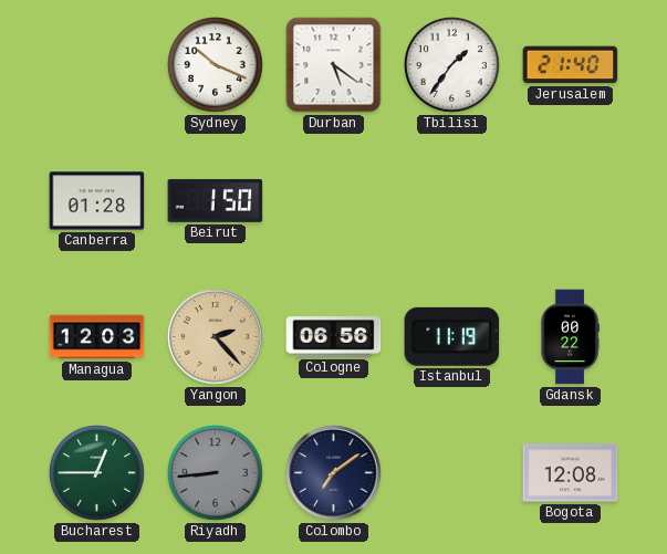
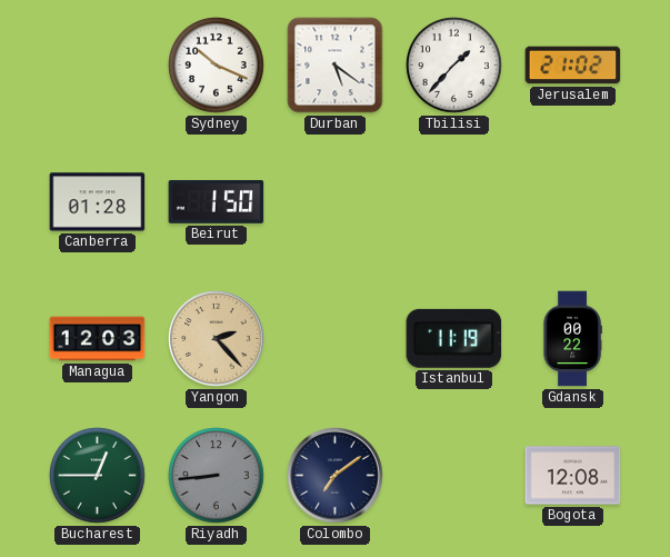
Tbilisi: 1:36 -> 1:37 (454, 66)
Jerusalem: 21:40 -> 21:02 (573, 66)
Cologne: 06:56 -> none (334, 337)
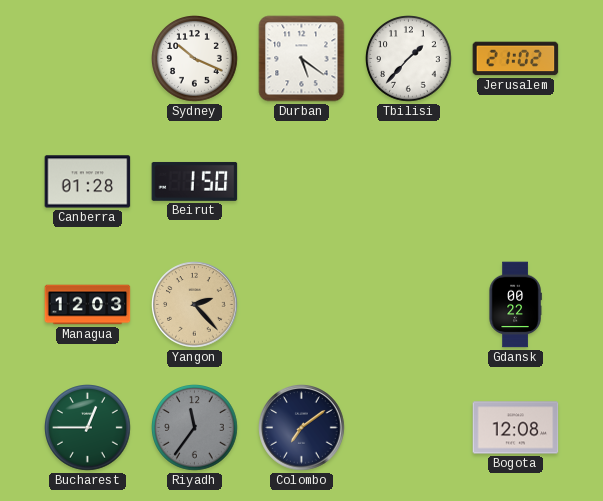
Istanbul: 11:19 -> none (454, 338)
Riyadh: 8:44 -> 11:36 (195, 428)
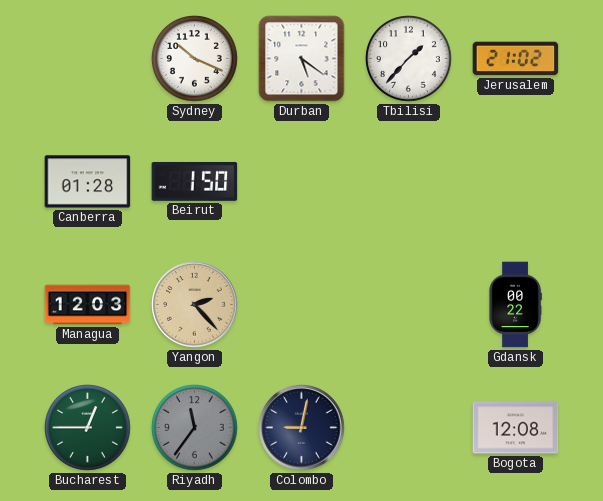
Colombo: 7:09 -> 9:02 (302, 428)
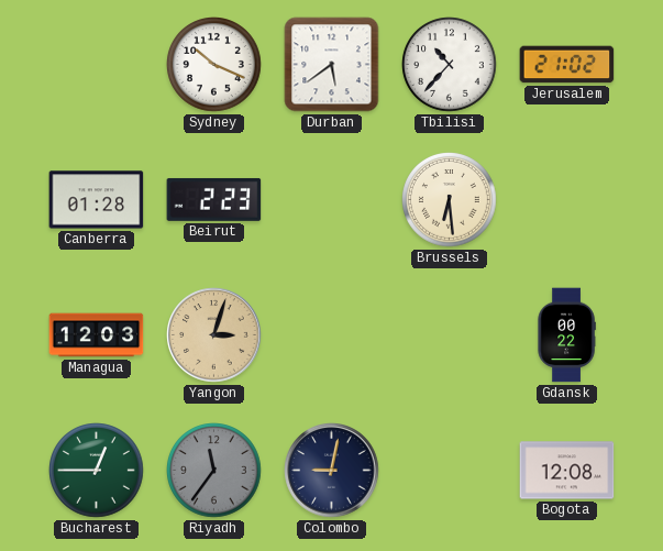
Durban: 5:21 -> 5:39 (332, 65)
Tbilisi: 1:37 -> 10:37 (450, 65)
Beirut: 1:50 -> 2:23 (214, 199)
Brussels: none -> 6:29 (450, 200)
Yangon: 2:23 -> 3:03 (214, 335)
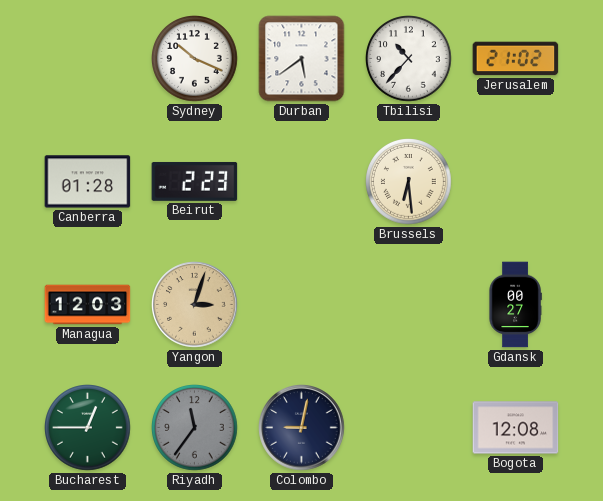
Gdansk: 00:22 -> 00:27 (515, 305)
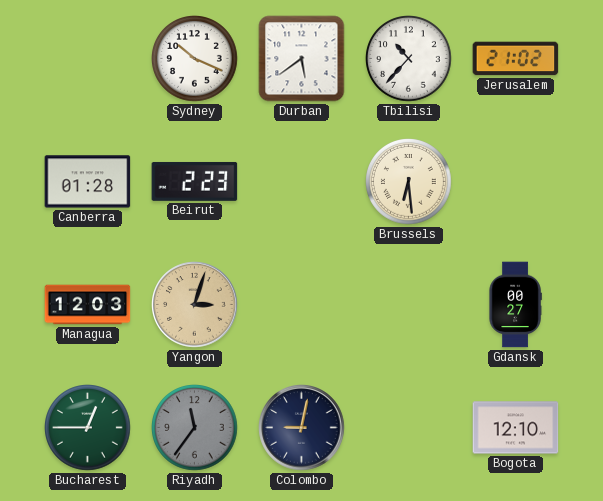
Bogota: 12:08 -> 12:10 (516, 428)
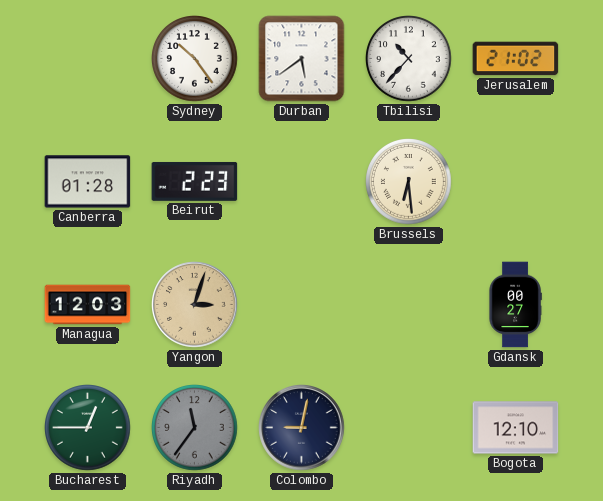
Sydney: 10:19 -> 10:24 (195, 59)
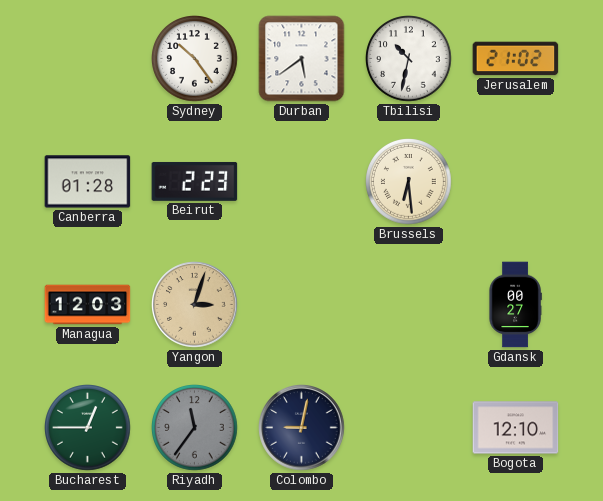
Tbilisi: 10:37 -> 10:32 (409, 59)
